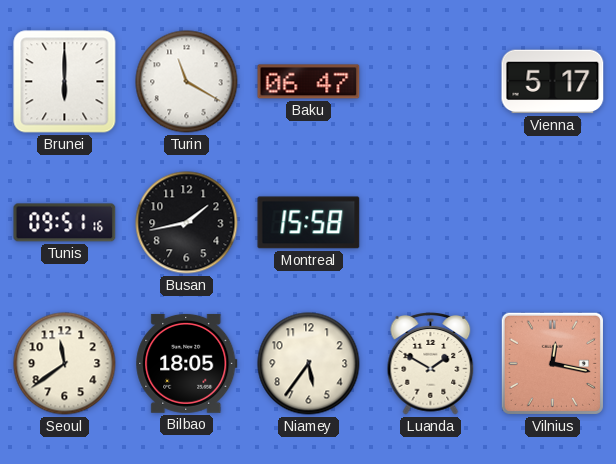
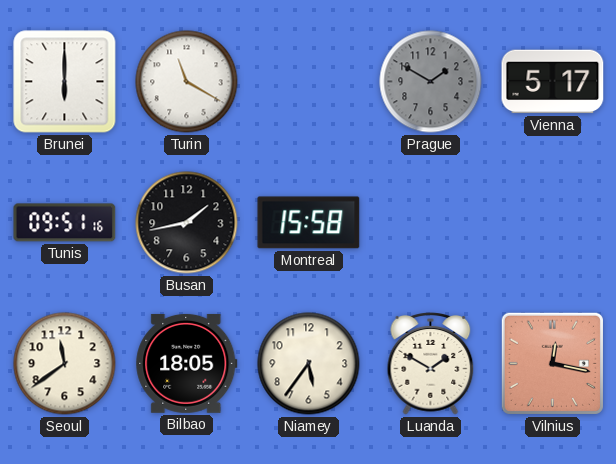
Baku: 06:47 -> none (309, 82)
Prague: none -> 1:50 (431, 82)
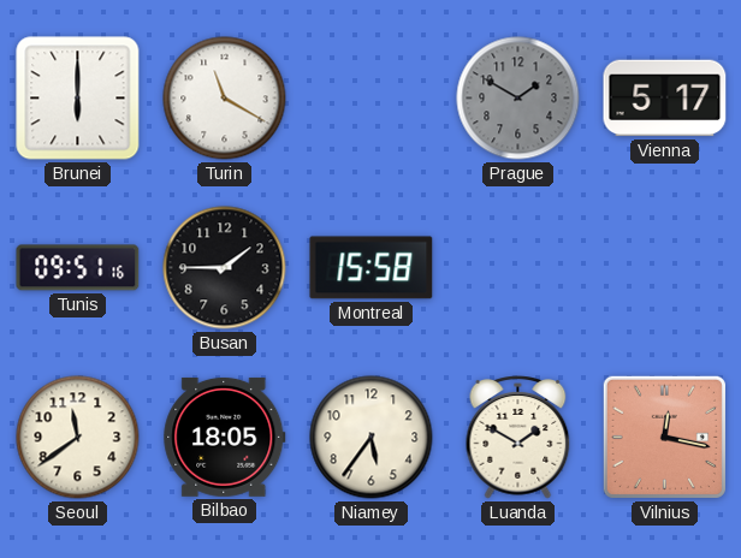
Busan: 1:43 -> 1:45 (225, 268)
